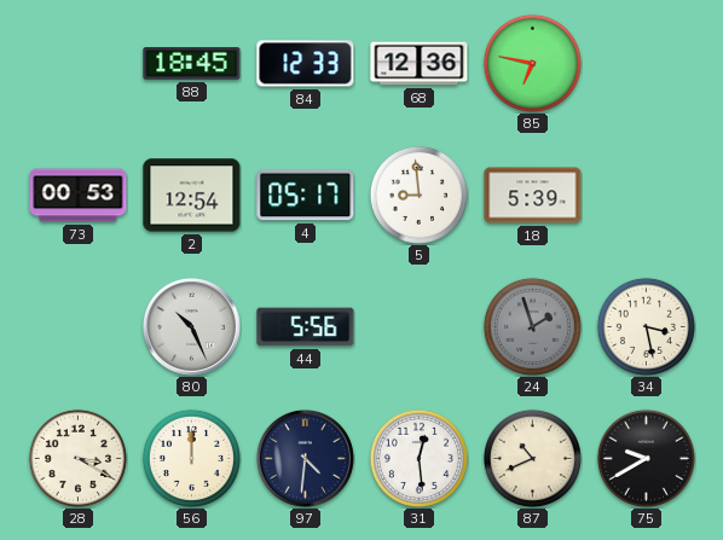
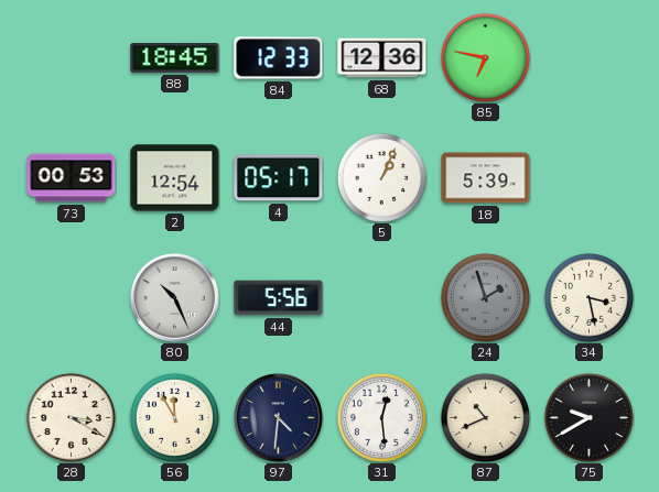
5: 8:59 -> 1:04 (381, 177)
56: 12:00 -> 11:55 (174, 417)
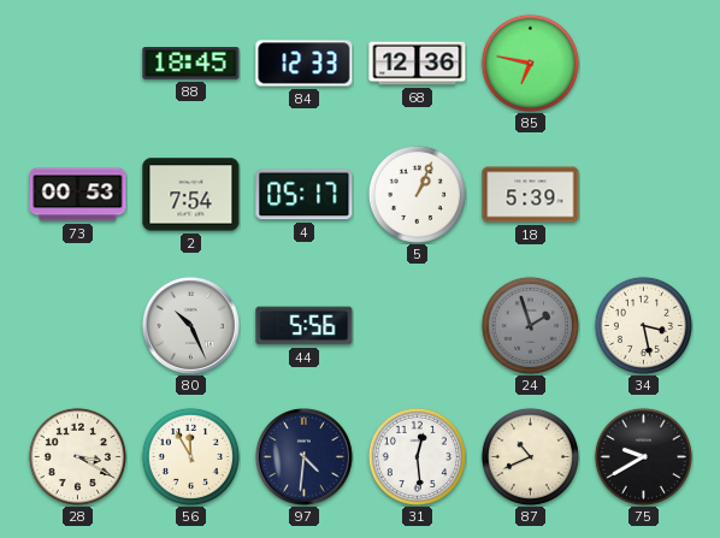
2: 12:54 -> 7:54 (191, 195)
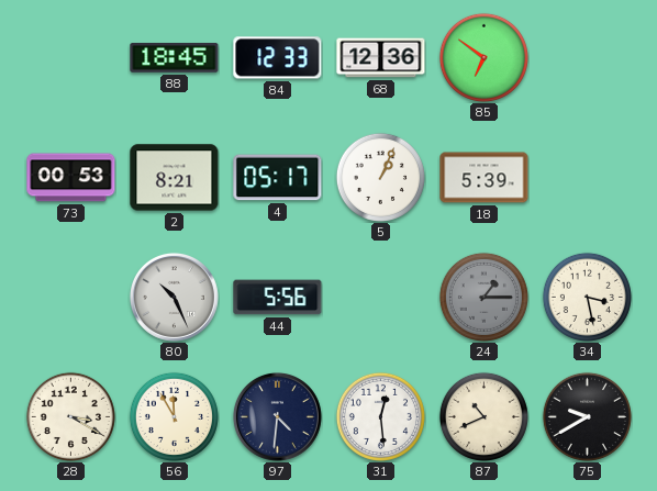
85: 6:47 -> 6:51 (483, 57)
2: 7:54 -> 8:21 (175, 178)
24: 1:57 -> 1:15 (483, 297)
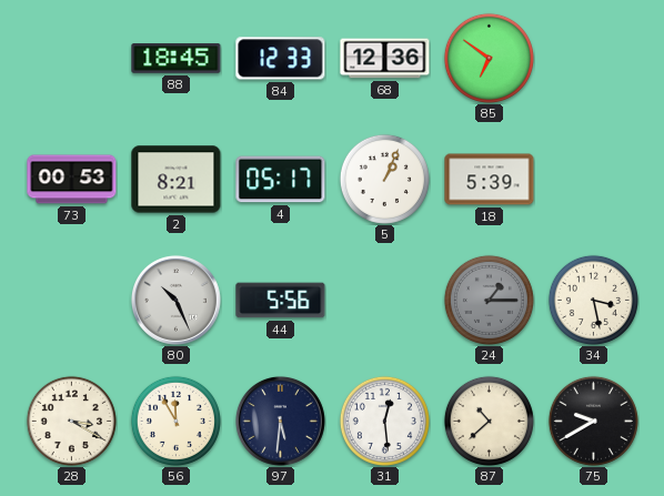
97: 4:31 -> 5:31 (280, 421)
87: 10:41 -> 10:38 (489, 421)
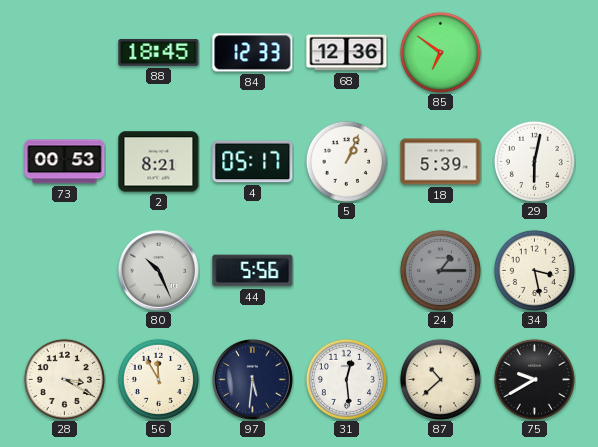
29: none -> 6:02 (534, 161)
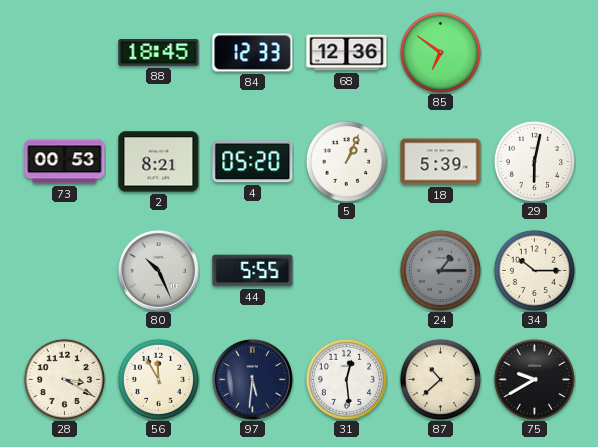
4: 05:17 -> 05:20 (253, 162)
44: 5:56 -> 5:55 (253, 271)
34: 3:28 -> 10:15 (534, 270)
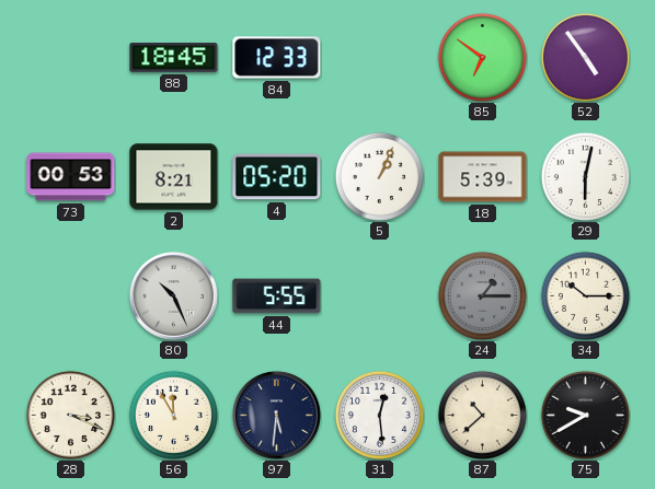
68: 12:36 -> none (347, 53)
52: none -> 4:54 (585, 57)
28: 3:20 -> 3:19 (70, 415)
